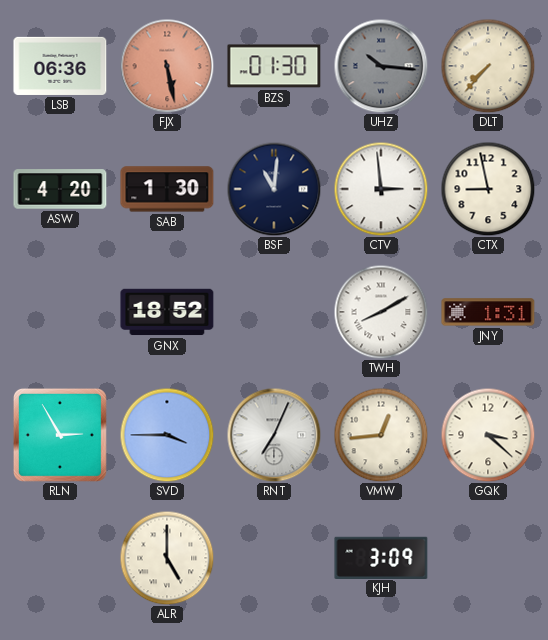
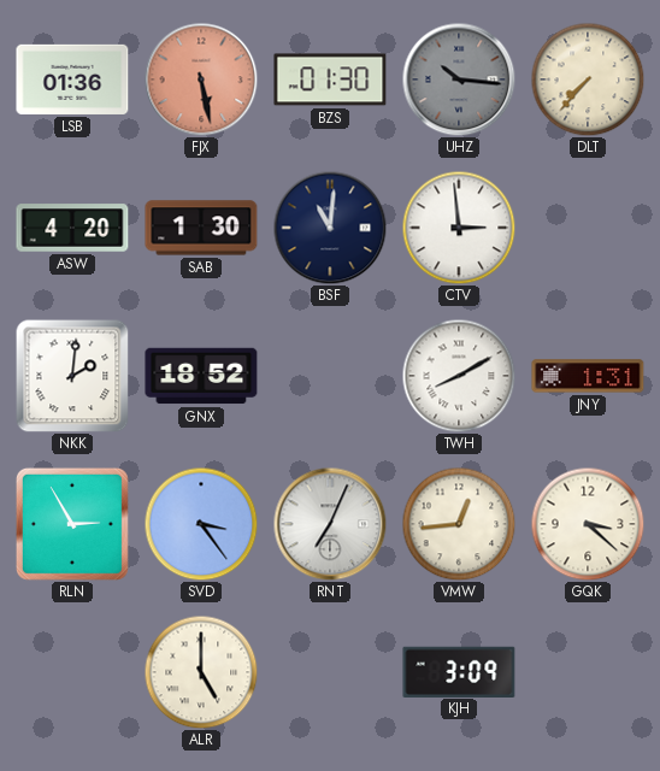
LSB: 06:36 -> 01:36 (72, 80)
CTX: 8:58 -> none (488, 189)
NKK: none -> 2:01 (72, 376)
SVD: 3:45 -> 3:24 (201, 524)
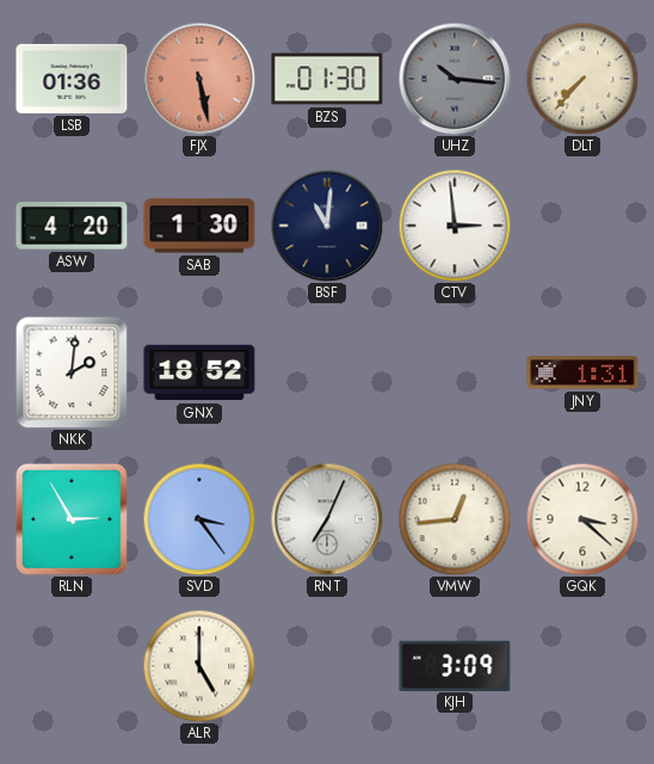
TWH: 8:10 -> none (459, 376)
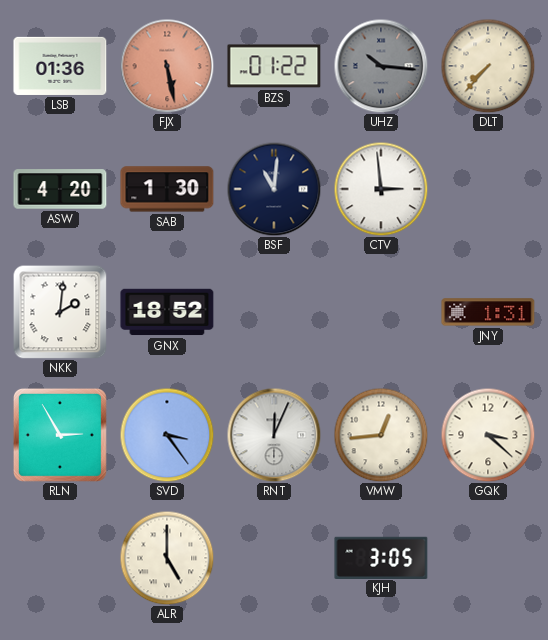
BZS: 01:30 -> 01:22 (274, 66)
RNT: 7:04 -> 12:04 (274, 435)
KJH: 3:09 -> 3:05 (381, 557)
